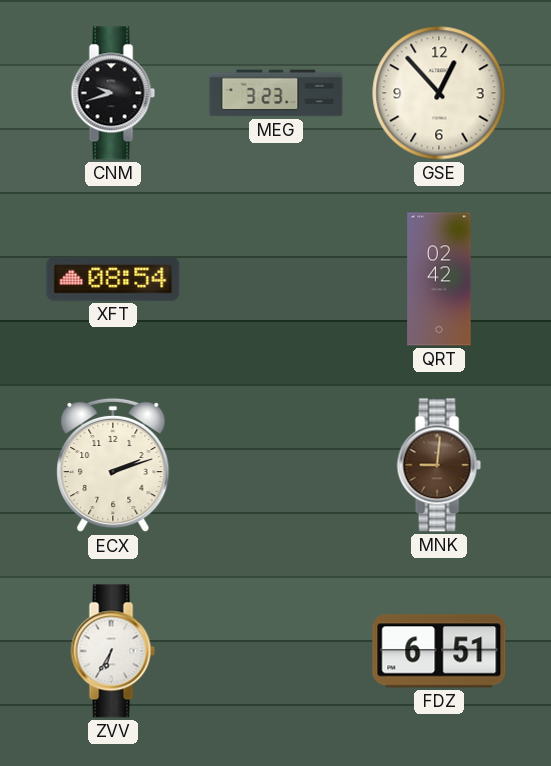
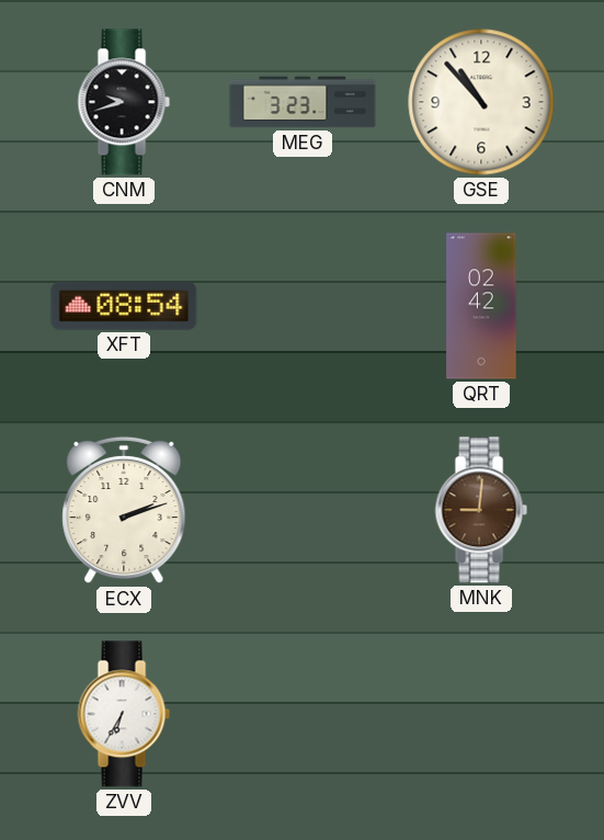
GSE: 12:53 -> 10:53 (481, 102)
FDZ: 6:51 -> none (439, 651)
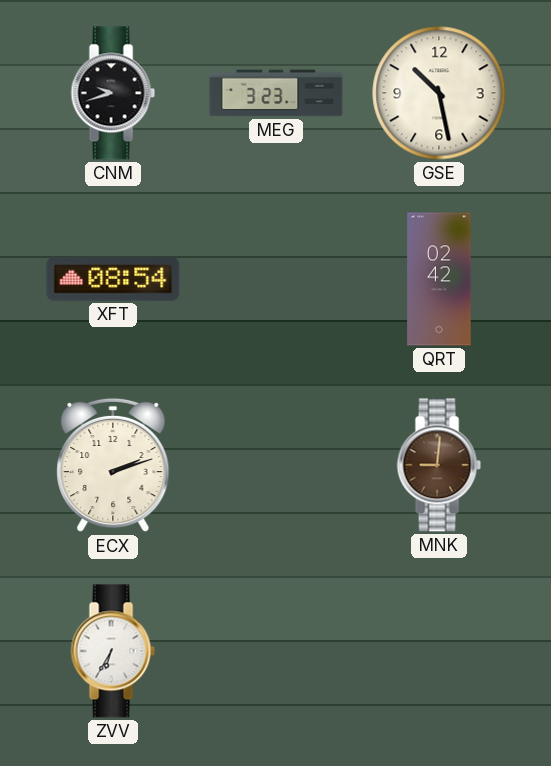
GSE: 10:53 -> 10:28 (439, 93)
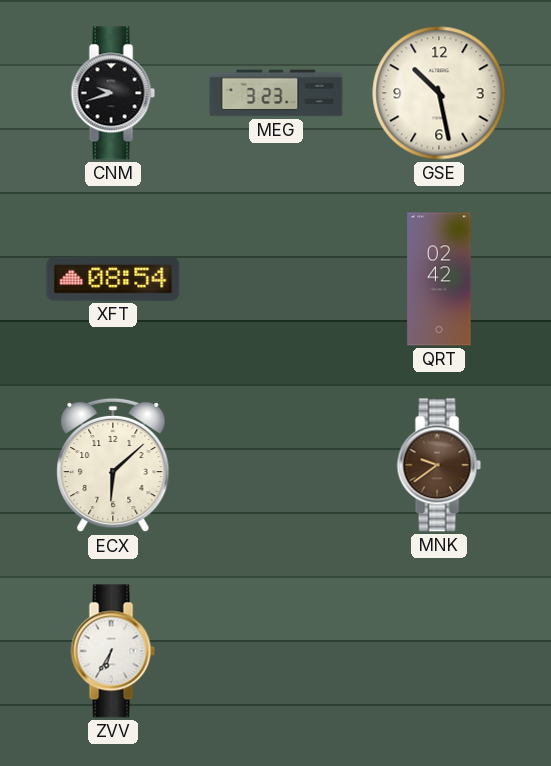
ECX: 2:12 -> 6:08 (113, 465)
MNK: 9:01 -> 9:39 (439, 465)
